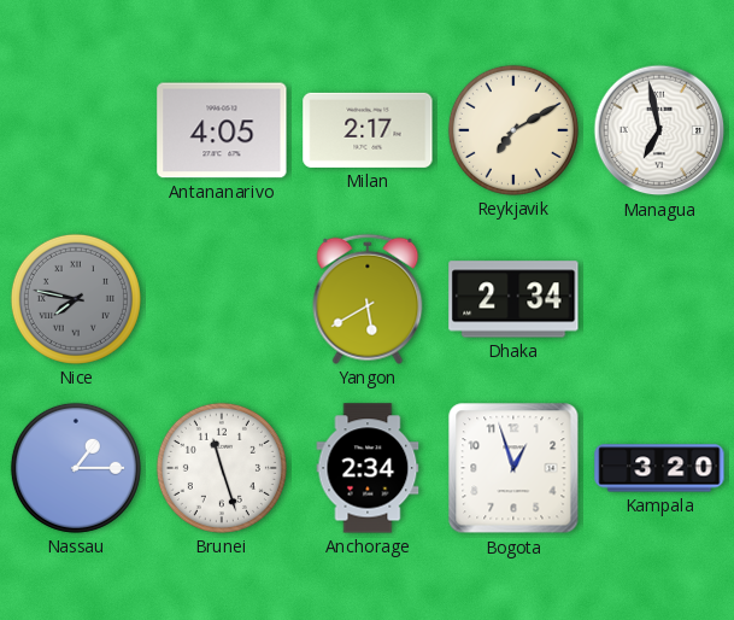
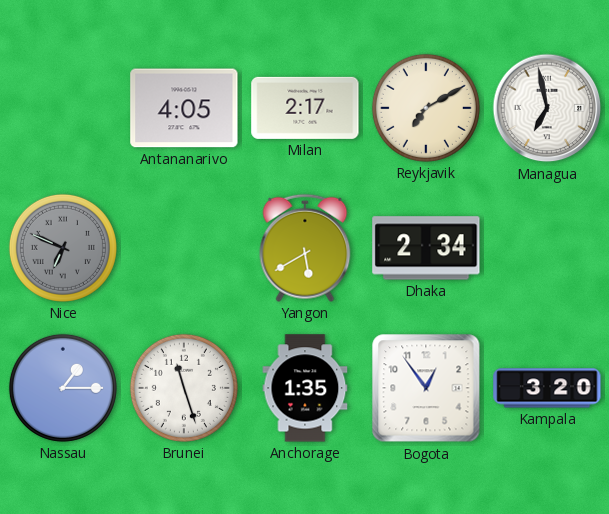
Nice: 7:47 -> 6:49 (63, 248)
Anchorage: 2:34 -> 1:35 (305, 388)
Bogota: 12:57 -> 12:54 (426, 388)
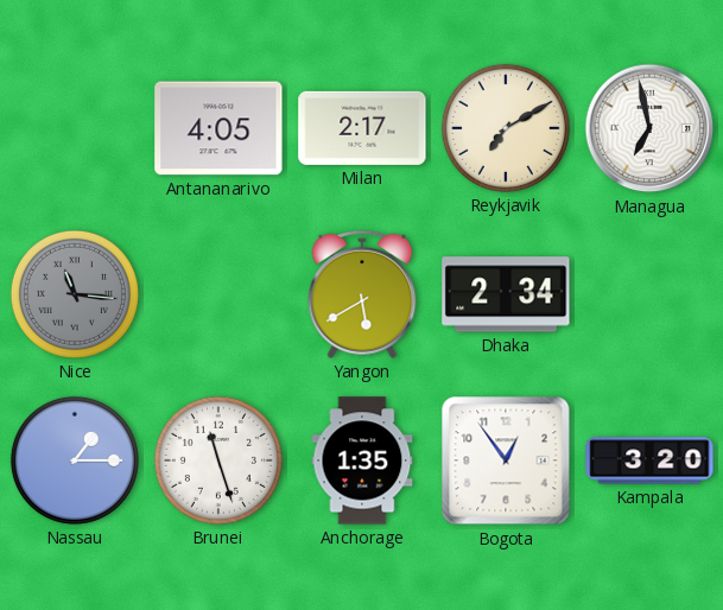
Nice: 6:49 -> 11:16 (75, 294)
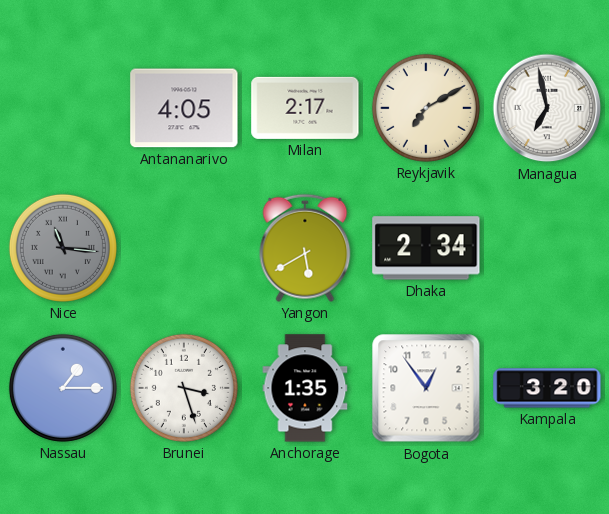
Brunei: 11:27 -> 3:27 (184, 388)
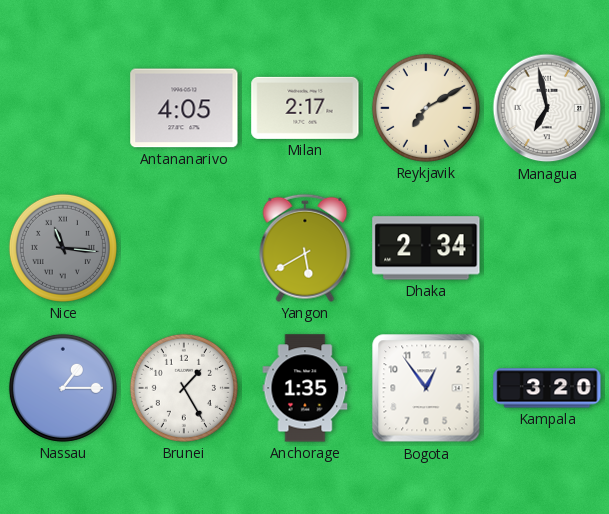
Brunei: 3:27 -> 1:25 (184, 388)
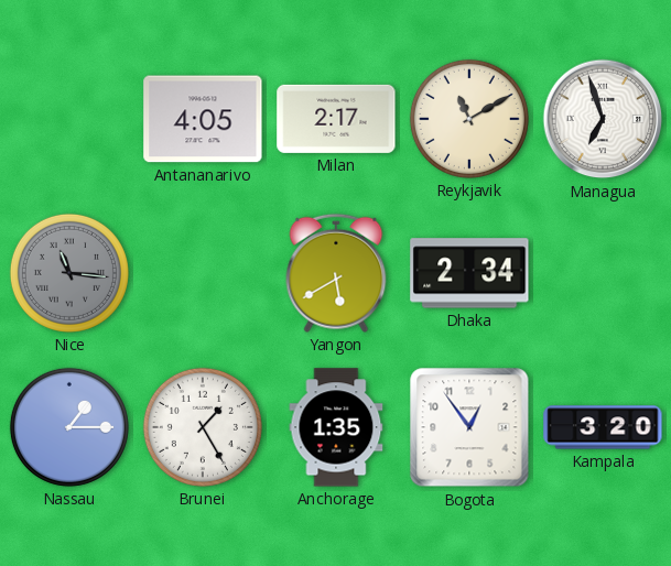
Reykjavik: 7:10 -> 11:10 (469, 119)
Managua: 6:58 -> 6:57 (603, 119)
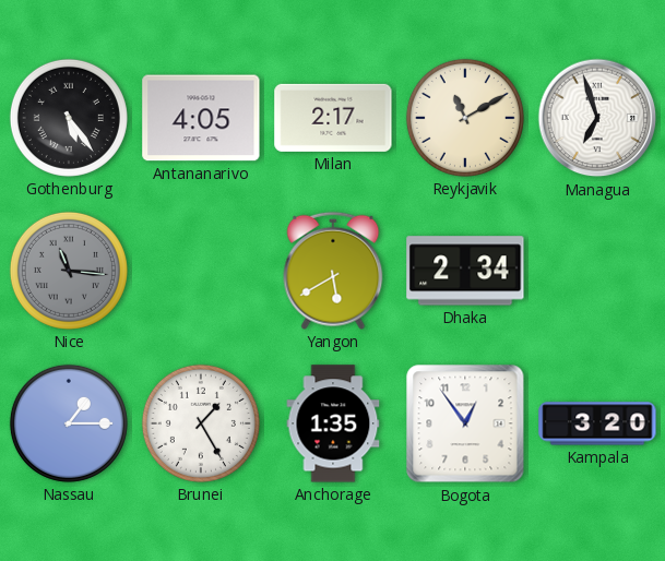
Gothenburg: none -> 5:24 (69, 118)
